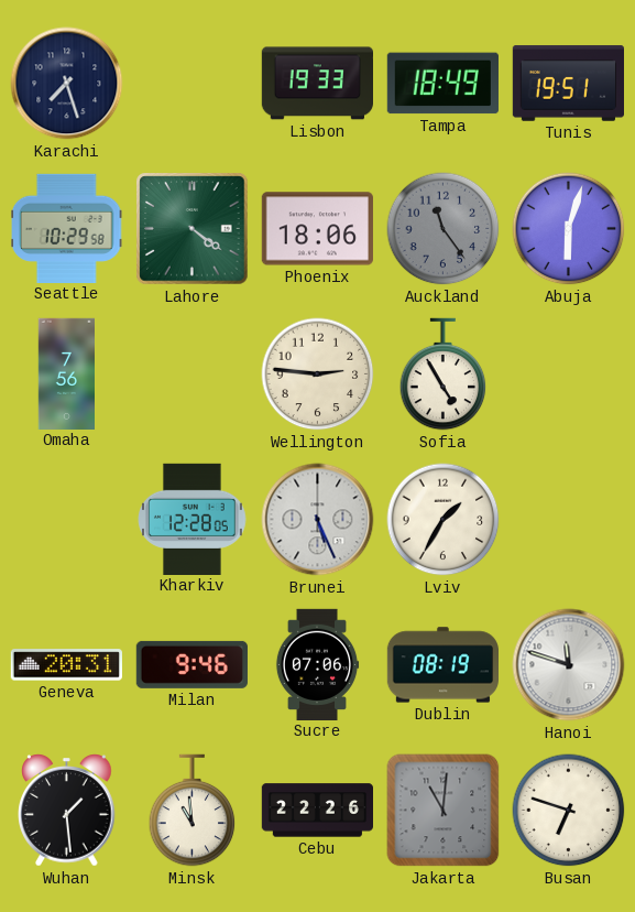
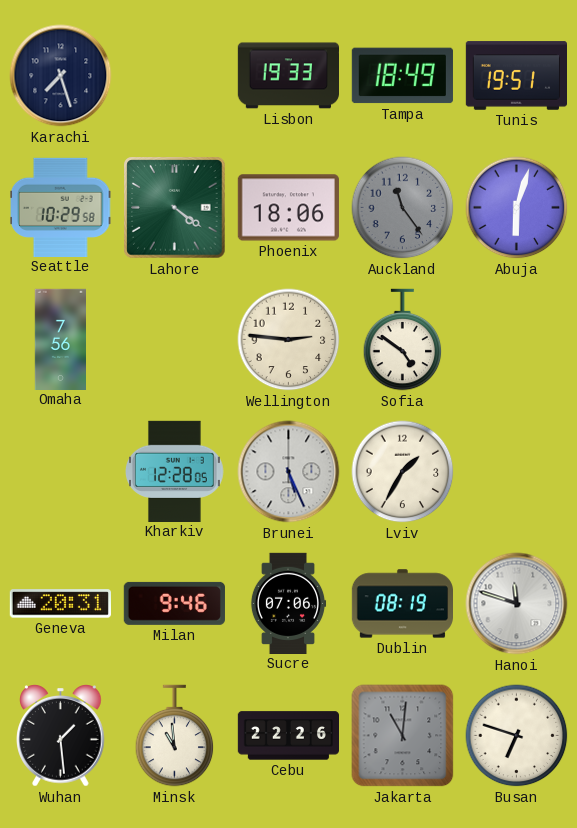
Sofia: 4:55 -> 4:51 (403, 340)
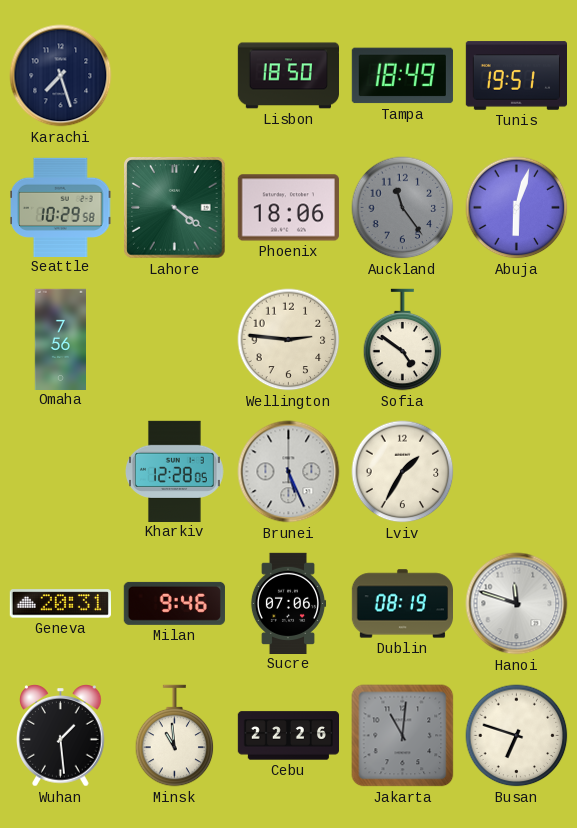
Lisbon: 19:33 -> 18:50 (288, 76)
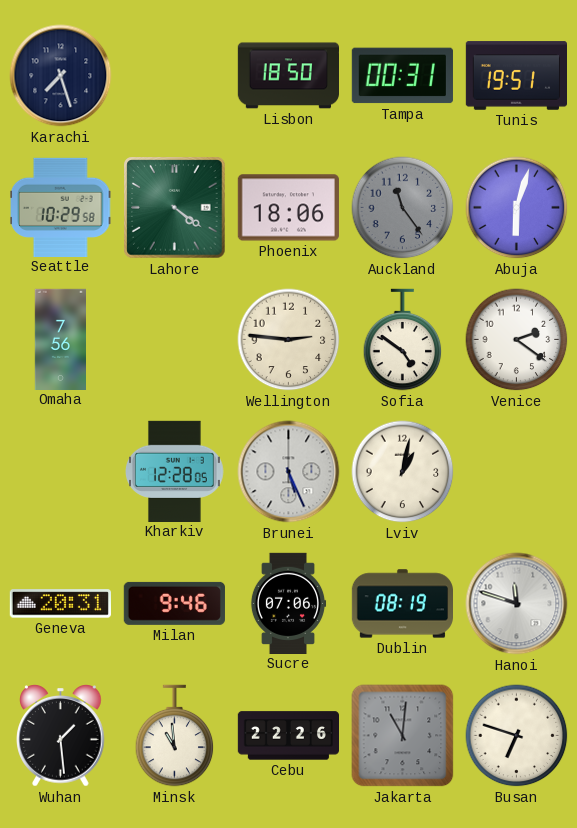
Tampa: 18:49 -> 00:31 (402, 76)
Venice: none -> 2:21 (517, 340)
Lviv: 1:35 -> 1:02 (403, 472)
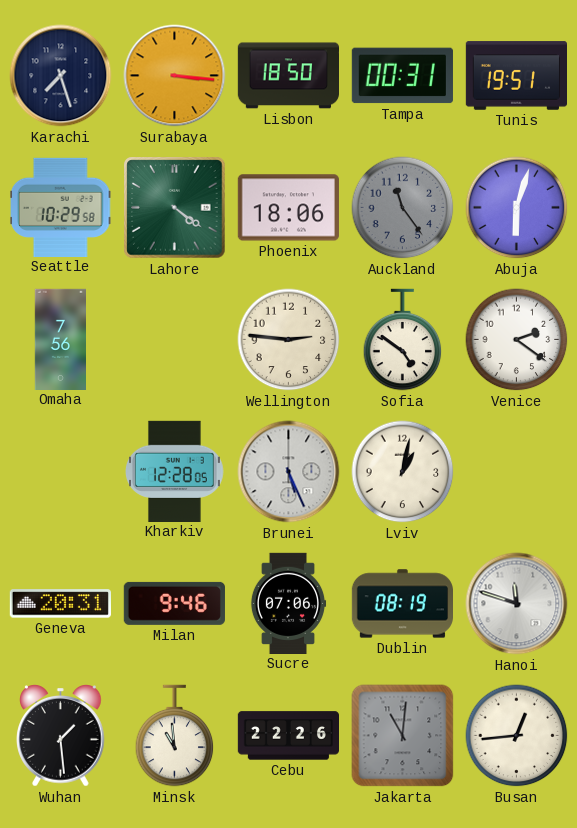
Surabaya: none -> 3:16 (175, 76)
Busan: 6:48 -> 12:44 (517, 736)
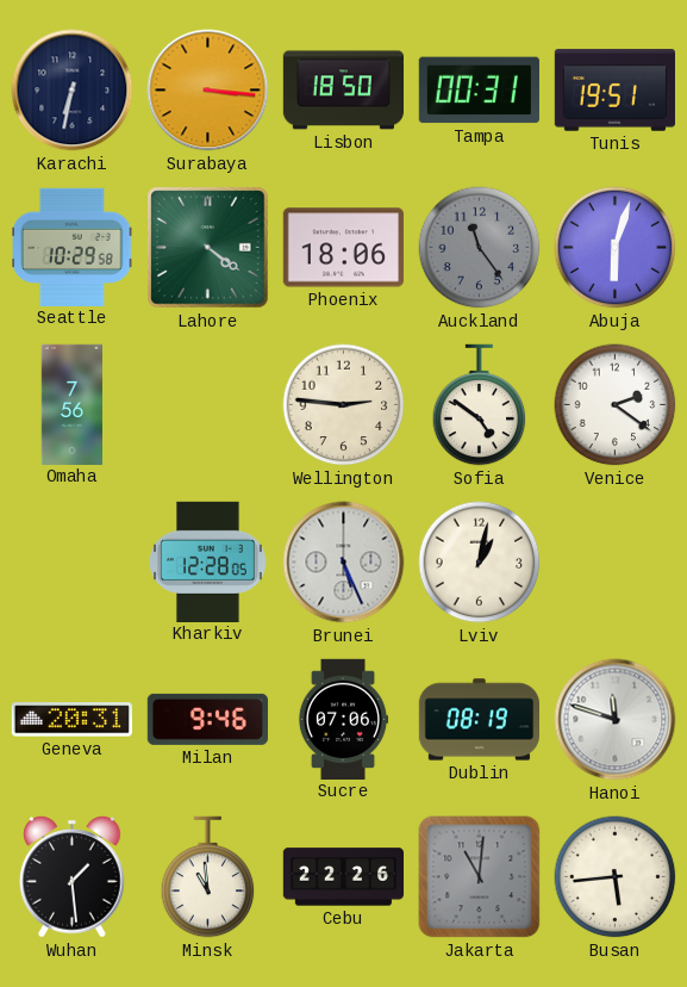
Karachi: 7:27 -> 6:32 (73, 91)
Busan: 12:44 -> 5:44 (616, 877)
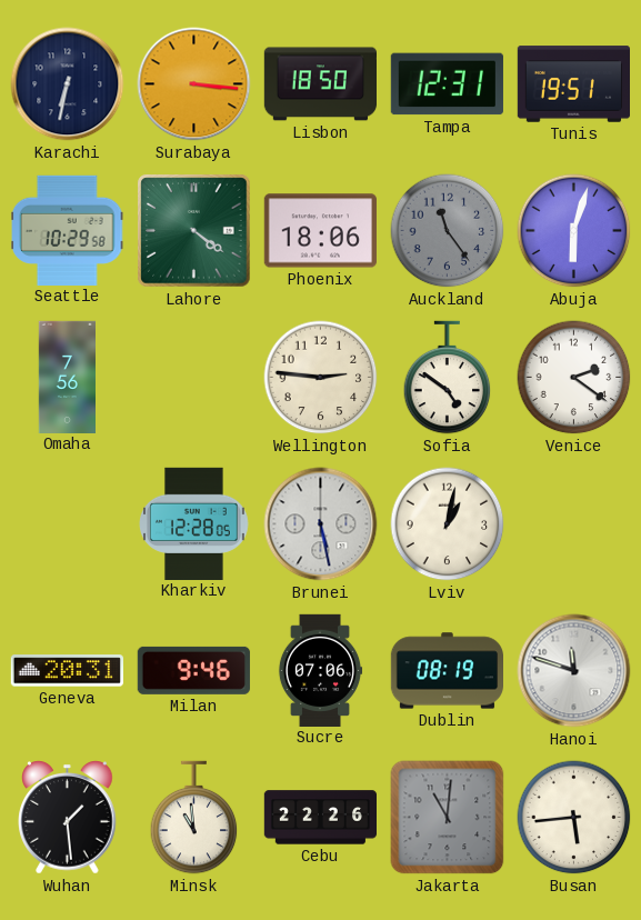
Tampa: 00:31 -> 12:31 (447, 84)
Brunei: 5:26 -> 5:28 (321, 524)
